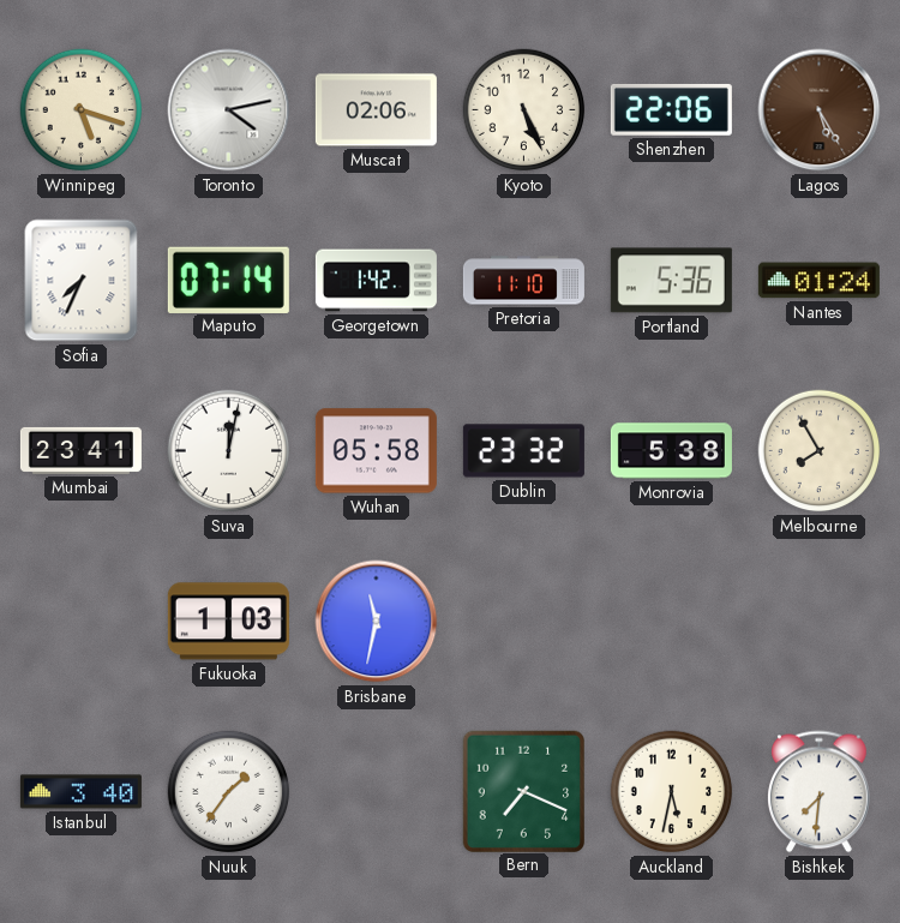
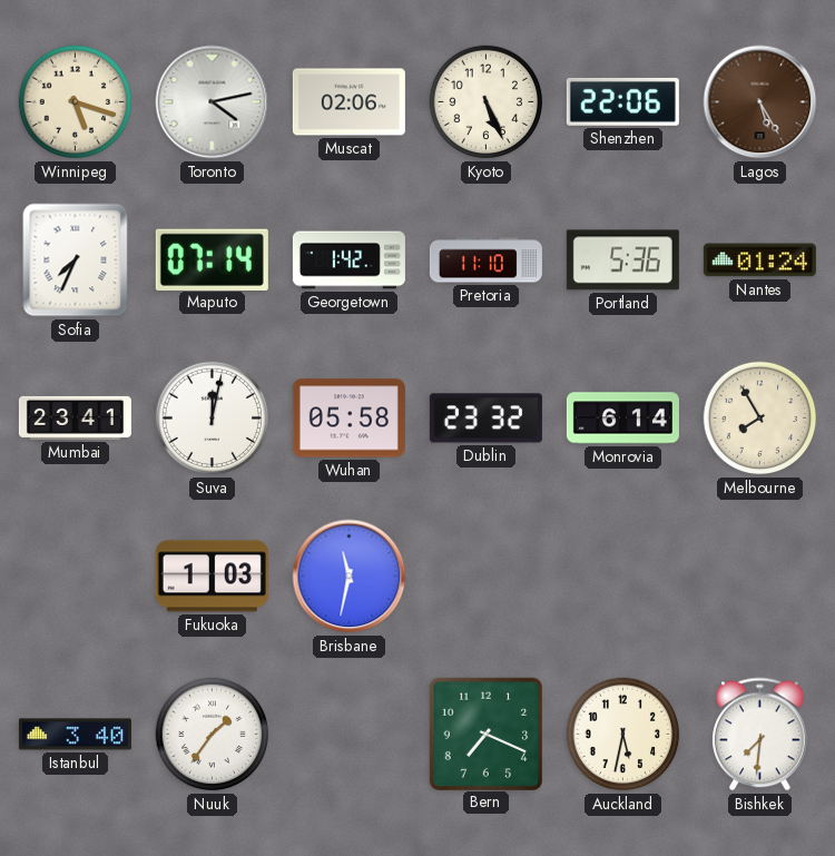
Monrovia: 5:38 -> 6:14 (622, 419)
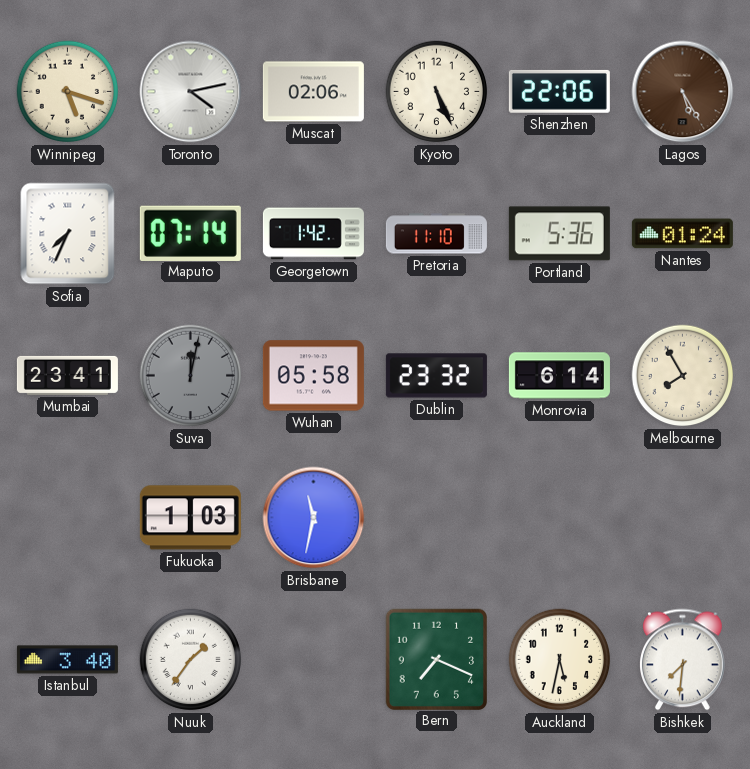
Suva dial: white -> grey (191, 376)
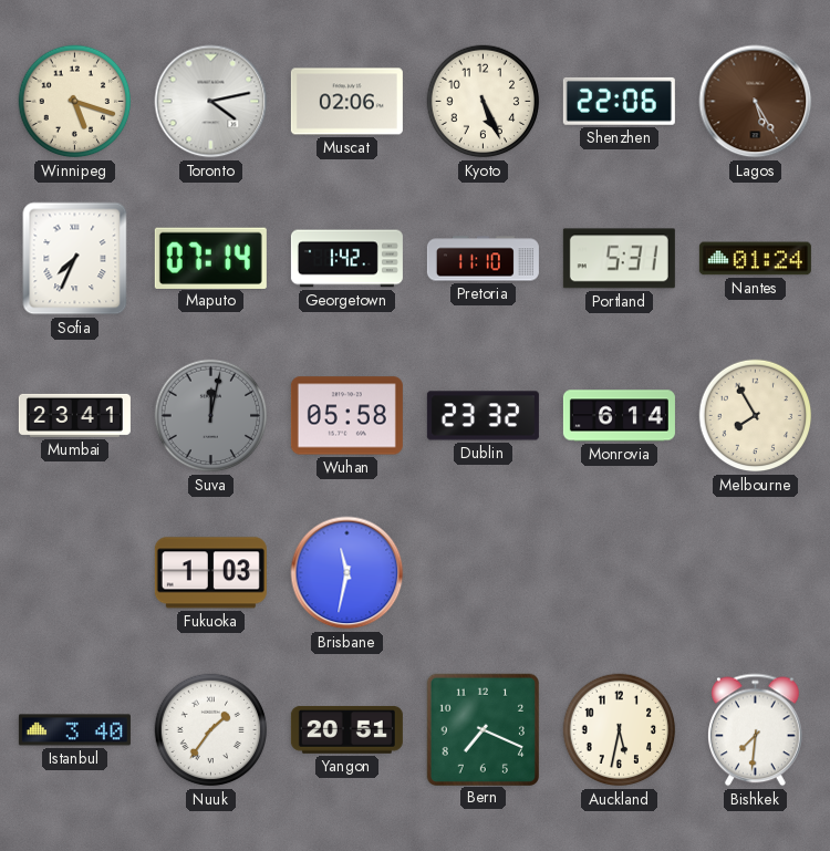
Portland: 5:36 -> 5:31 (619, 259)
Yangon: none -> 20:51 (346, 729)
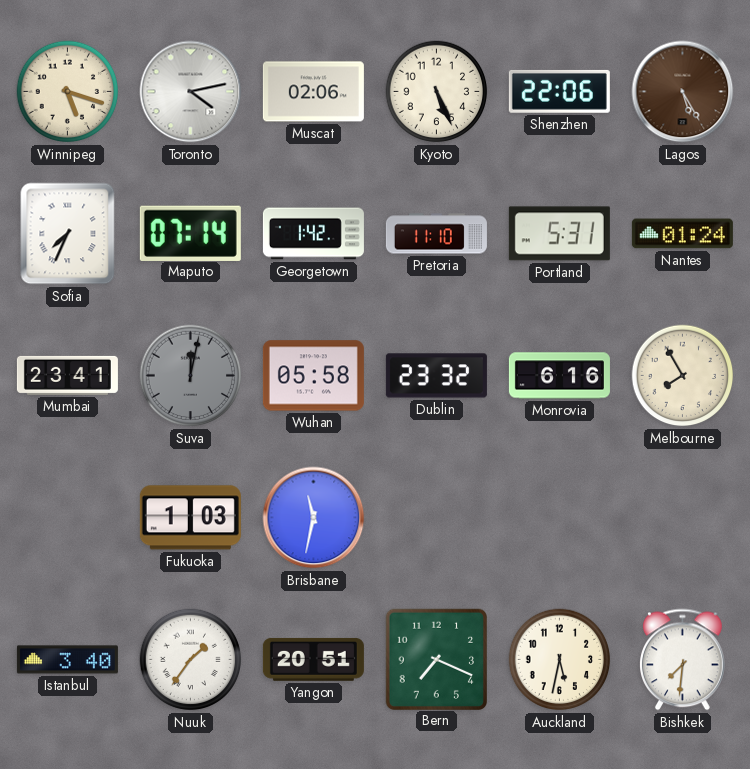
Monrovia: 6:14 -> 6:16 (559, 376)
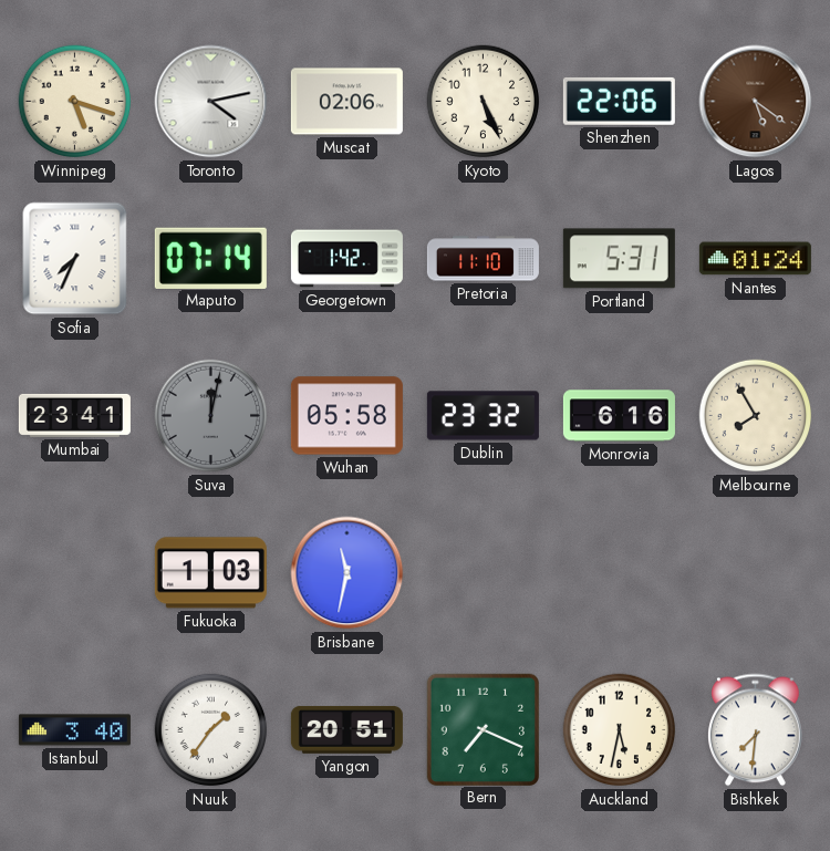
Lagos: 5:25 -> 5:21 (756, 102)
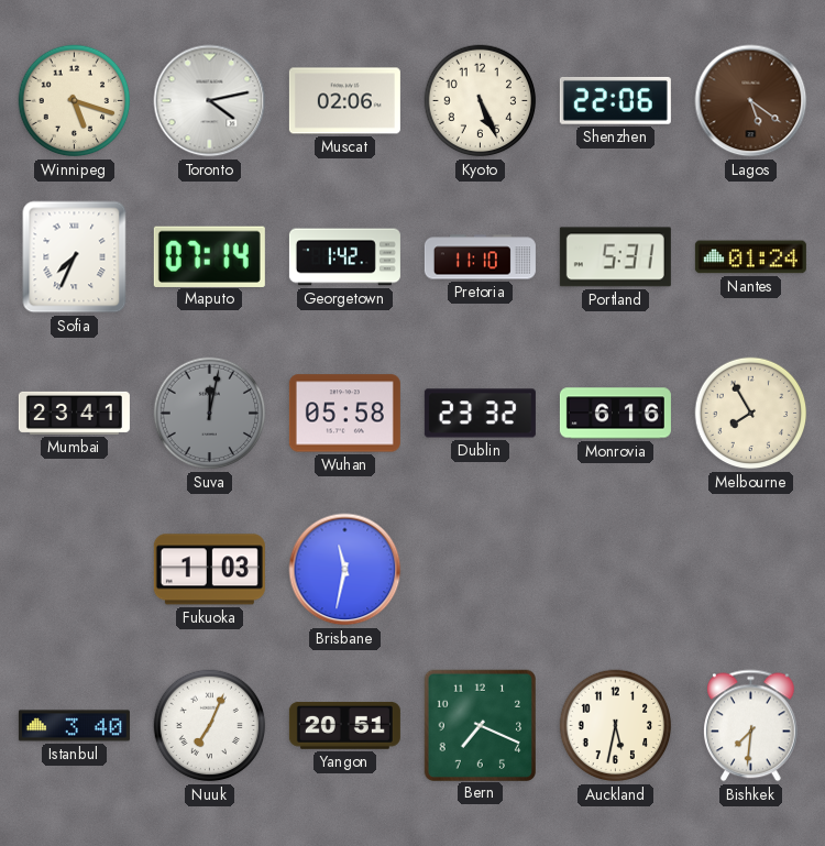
Nuuk: 1:36 -> 7:04 (210, 726)
